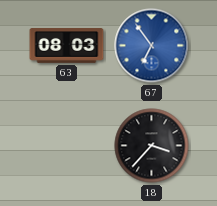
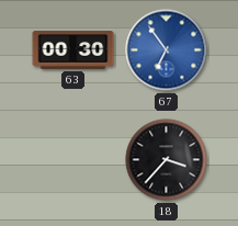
63: 08:03 -> 00:30 (73, 50)
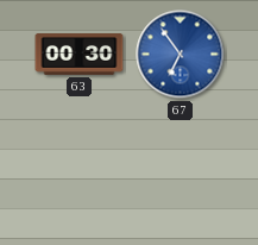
18: 3:37 -> none (167, 160)
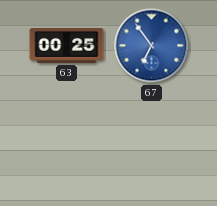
63: 00:30 -> 00:25 (67, 46)
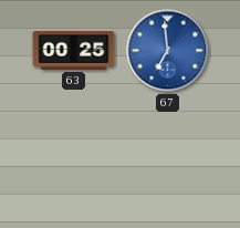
67: 6:54 -> 6:59 (168, 51)
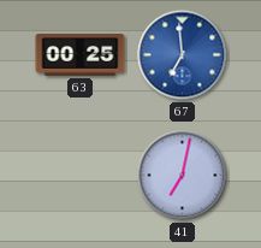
41: none -> 7:02 (183, 176)
